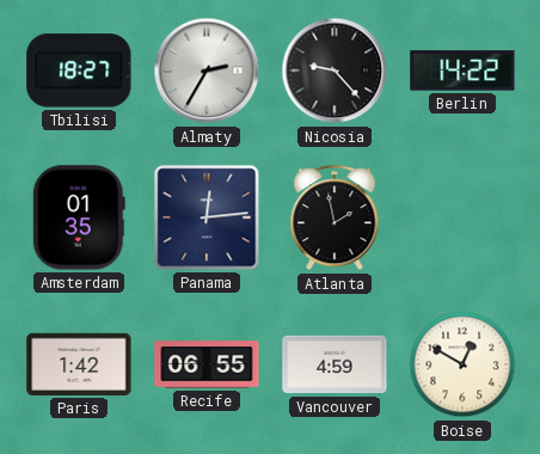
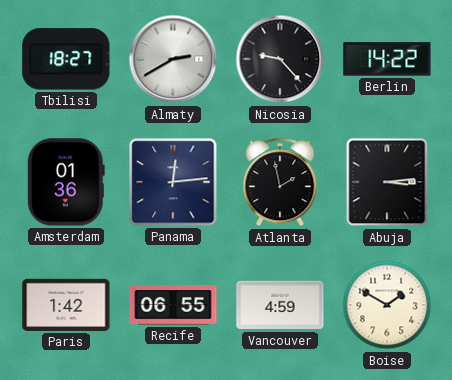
Almaty: 2:35 -> 2:40 (173, 59)
Amsterdam: 01:35 -> 01:36 (66, 182)
Abuja: none -> 3:14 (387, 182)
Boise: 12:50 -> 1:50 (387, 305)
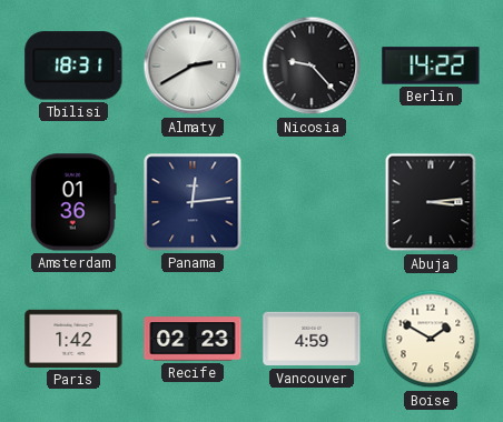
Tbilisi: 18:27 -> 18:31 (73, 66)
Atlanta: 1:58 -> none (280, 183)
Recife: 06:55 -> 02:23 (193, 339)
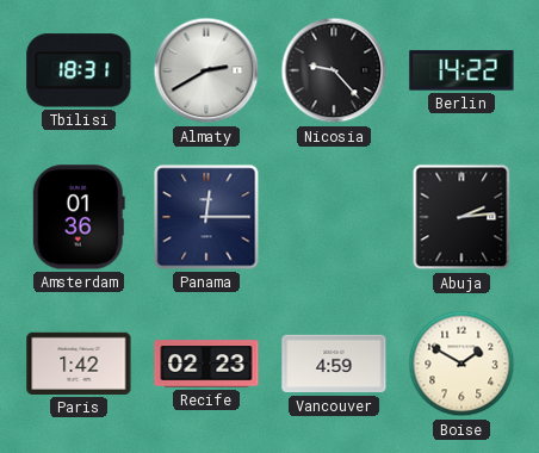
Panama: 12:14 -> 12:15 (206, 217)
Abuja: 3:14 -> 2:14 (461, 217)
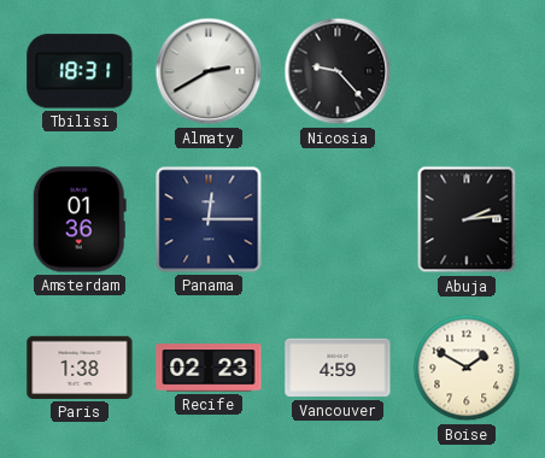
Berlin: 14:22 -> none (461, 70)
Paris: 1:42 -> 1:38 (80, 368)
